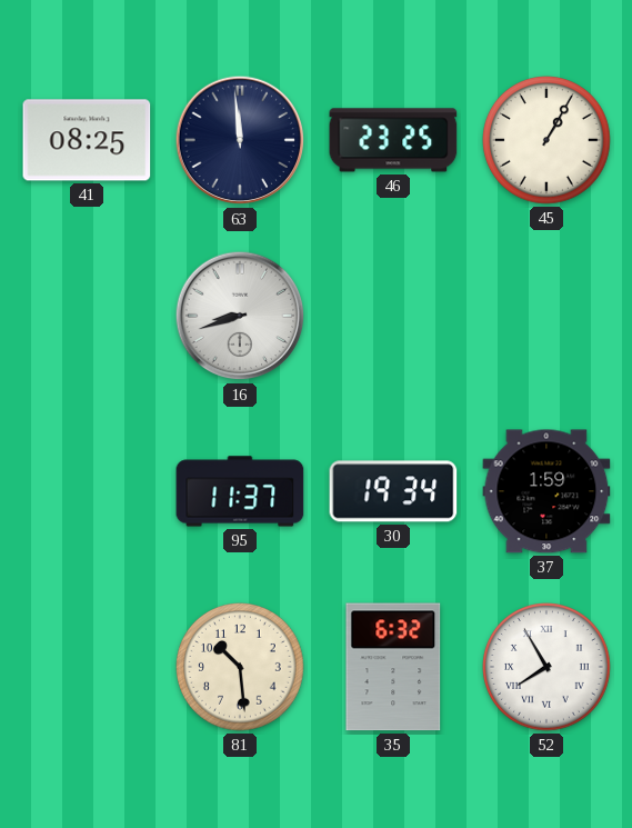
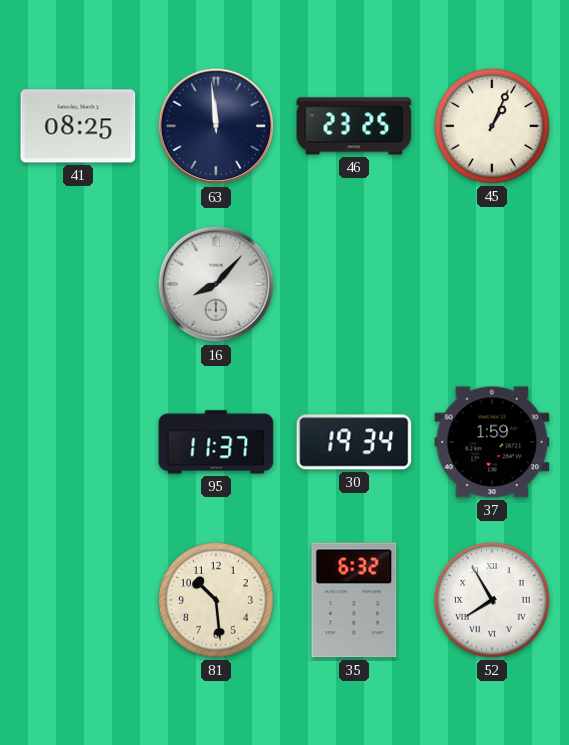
45: 1:05 -> 1:04 (493, 127)
16: 8:42 -> 8:07 (216, 284)
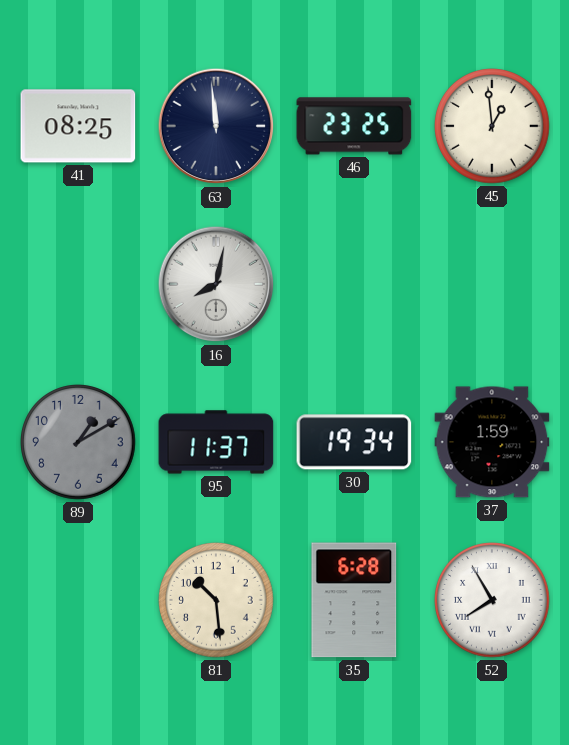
45: 1:04 -> 12:59 (493, 127)
16: 8:07 -> 8:02 (216, 284)
89: none -> 1:10 (79, 443)
35: 6:32 -> 6:28 (354, 600)
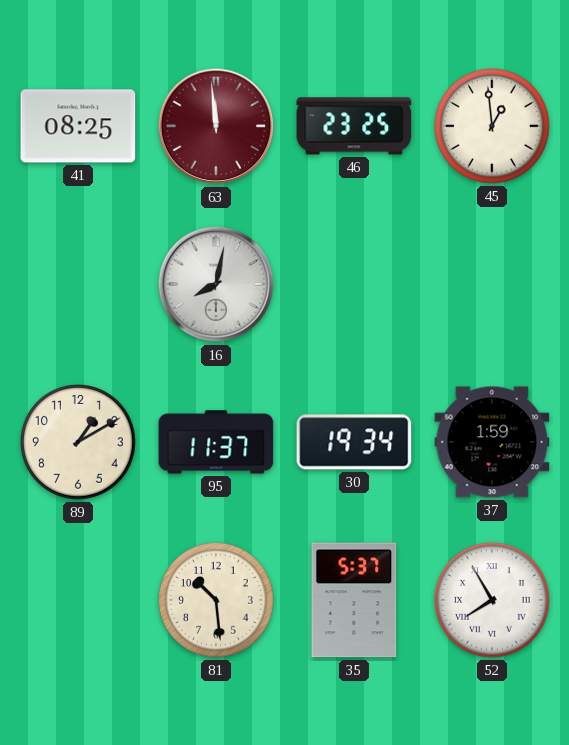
63 dial: navy -> burgundy (216, 126)
89 dial: grey -> cream (79, 443)
35: 6:28 -> 5:37 (354, 600)
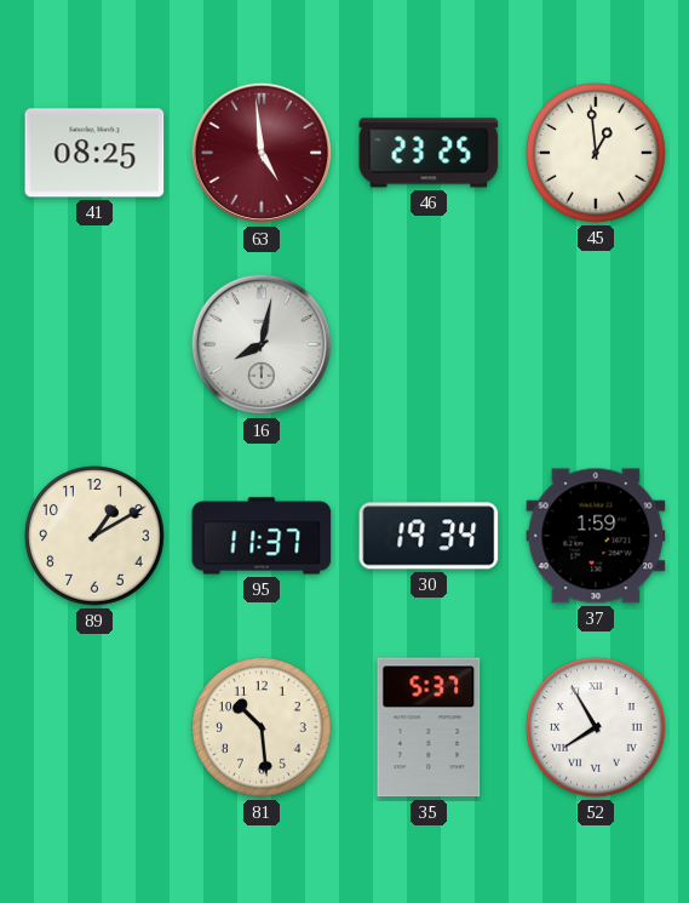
63: 11:59 -> 4:59 (262, 153)
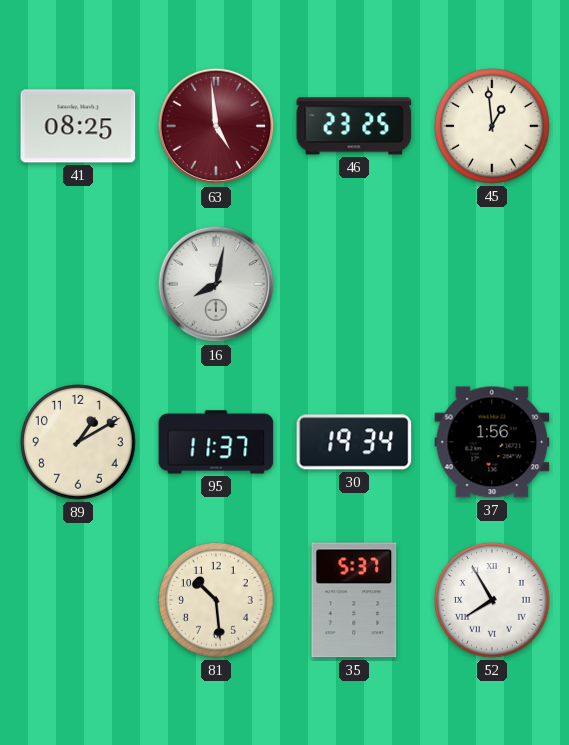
37: 1:59 -> 1:56 (492, 442)
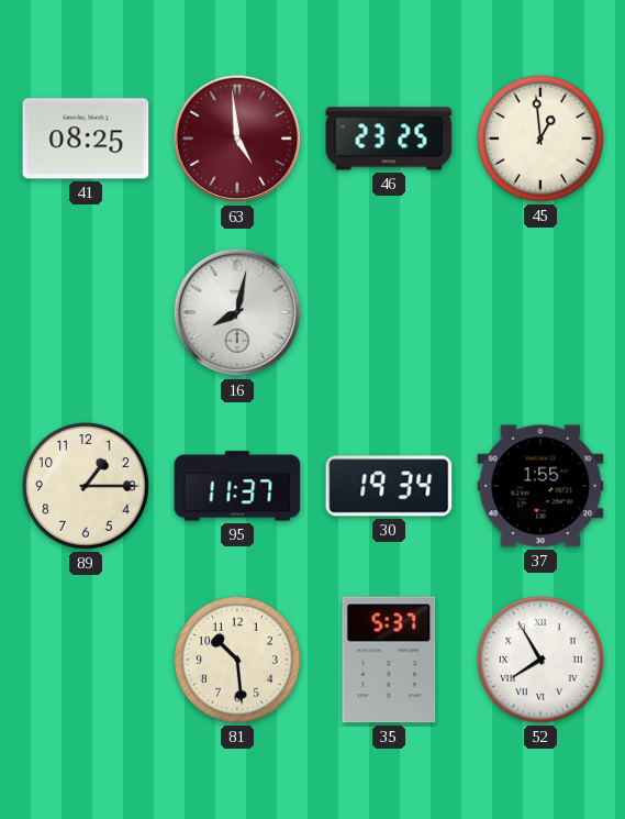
89: 1:10 -> 1:15 (87, 487)
37: 1:56 -> 1:55 (540, 486)
